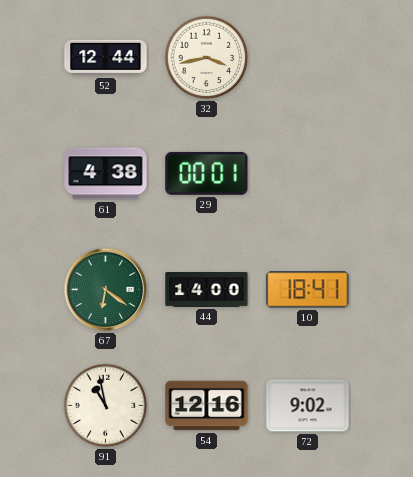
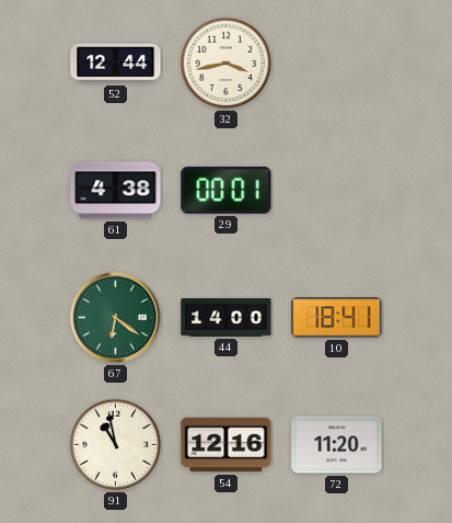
72: 9:02 -> 11:20 (337, 445)
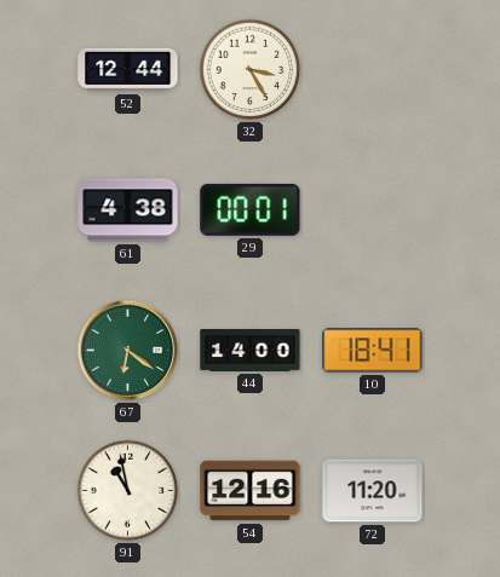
32: 3:43 -> 3:25 (251, 70)
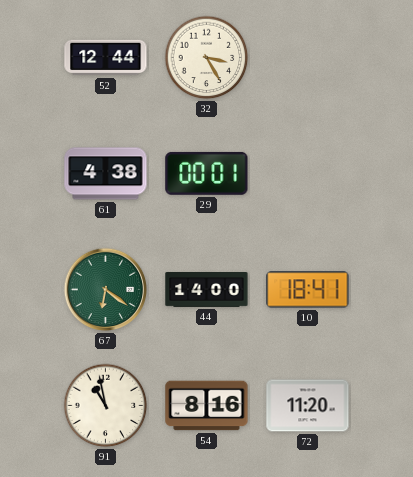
54: 12:16 -> 8:16 (207, 406)
